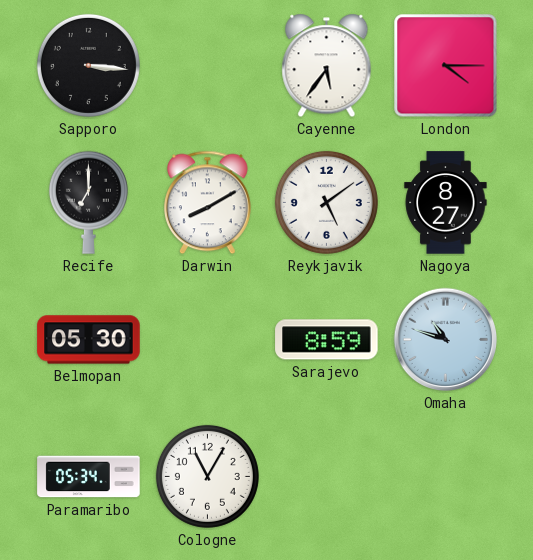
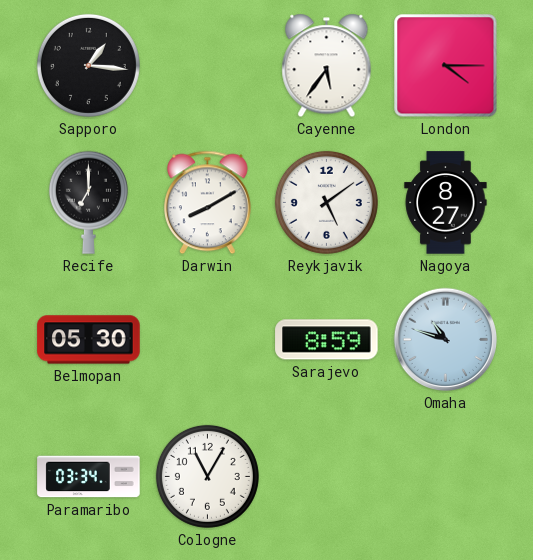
Sapporo: 3:16 -> 1:16 (88, 65)
Paramaribo: 05:34 -> 03:34 (89, 477)
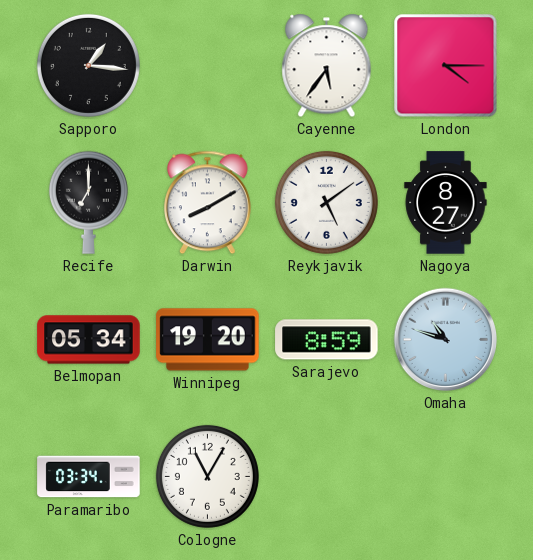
Belmopan: 05:30 -> 05:34 (89, 340)
Winnipeg: none -> 19:20 (208, 340)
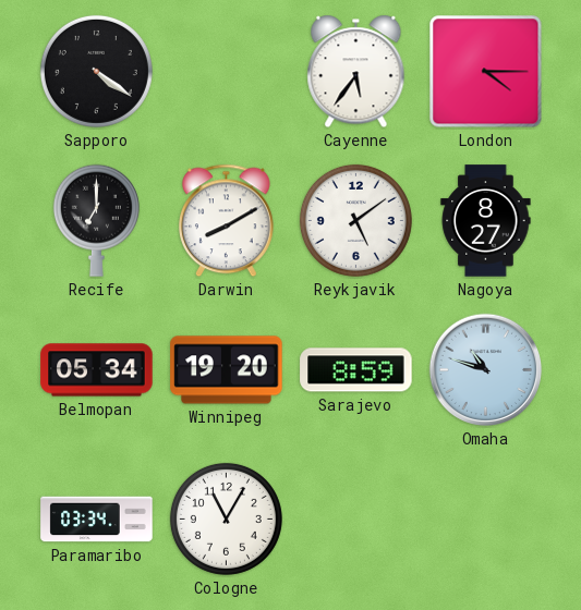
Sapporo: 1:16 -> 4:21 (96, 71)
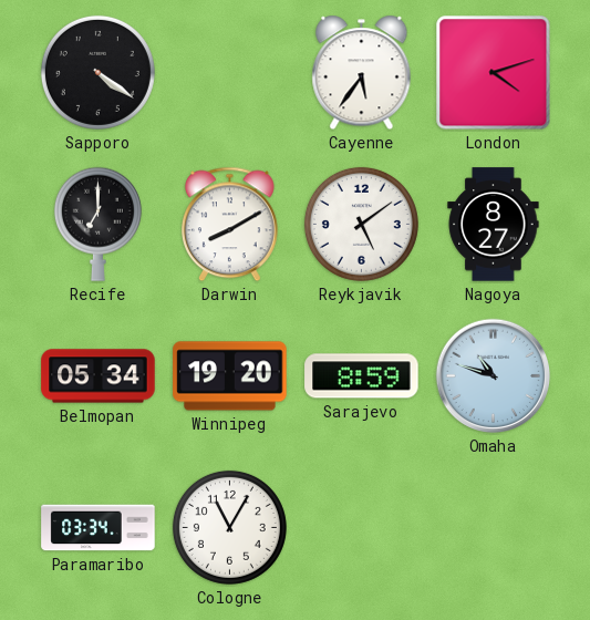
London: 4:15 -> 4:12 (494, 73)
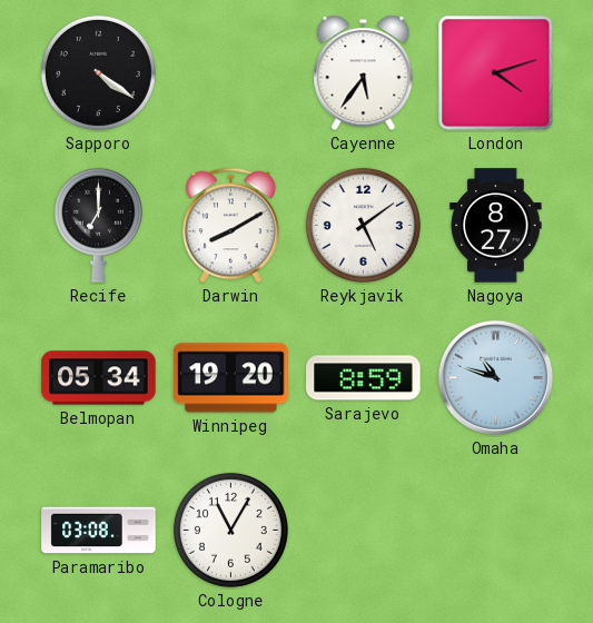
Paramaribo: 03:34 -> 03:08 (99, 531)
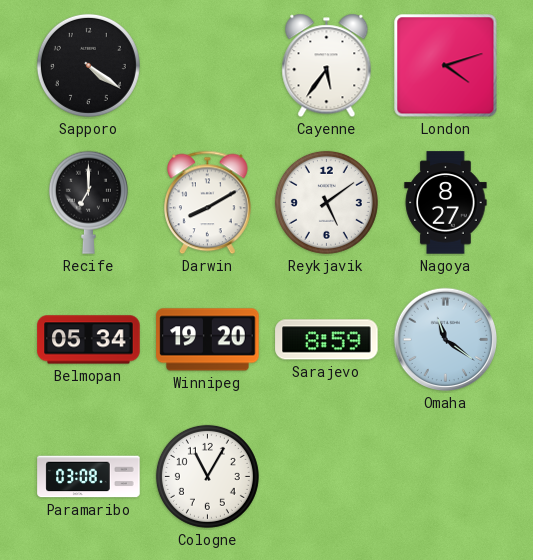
Omaha: 10:48 -> 11:21 (446, 340)
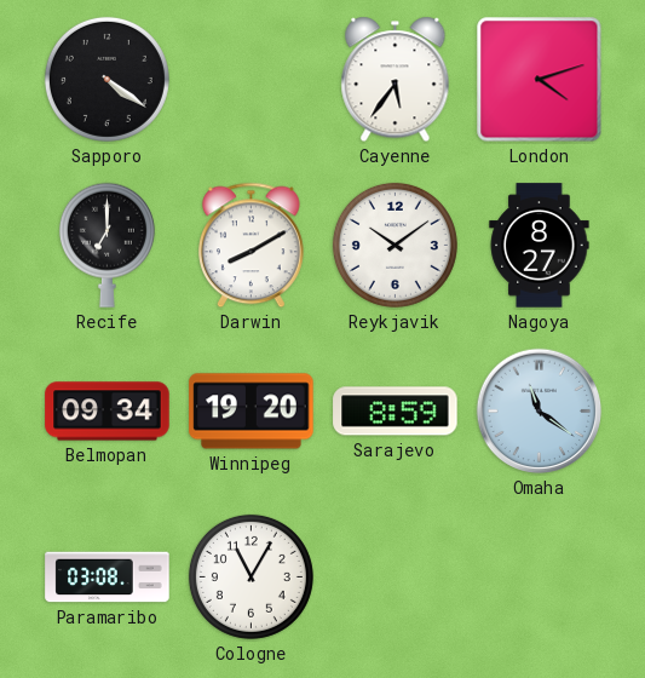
Reykjavik: 5:09 -> 10:09 (395, 245)
Belmopan: 05:34 -> 09:34 (108, 412)
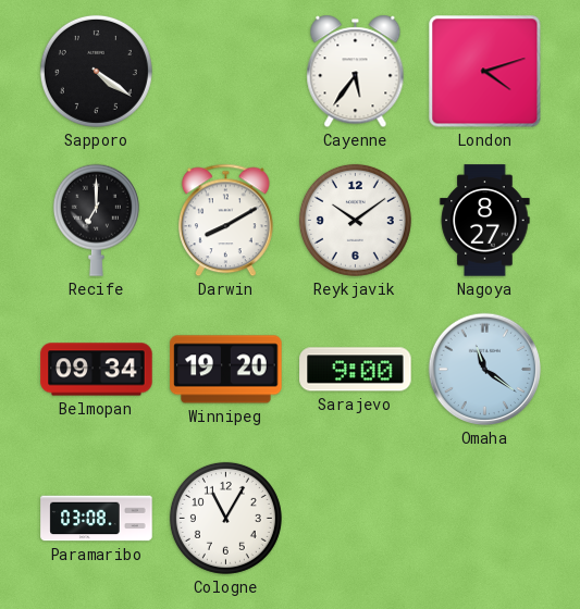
Sarajevo: 8:59 -> 9:00 (356, 370)
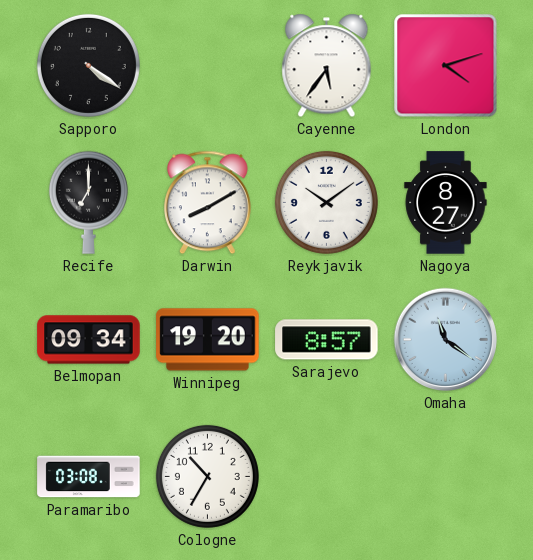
Sarajevo: 9:00 -> 8:57 (327, 340)
Cologne: 11:05 -> 10:35 (207, 476)
